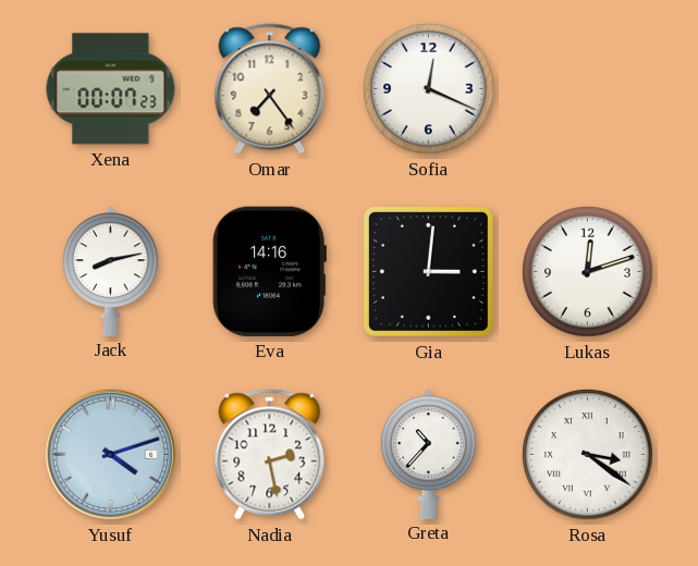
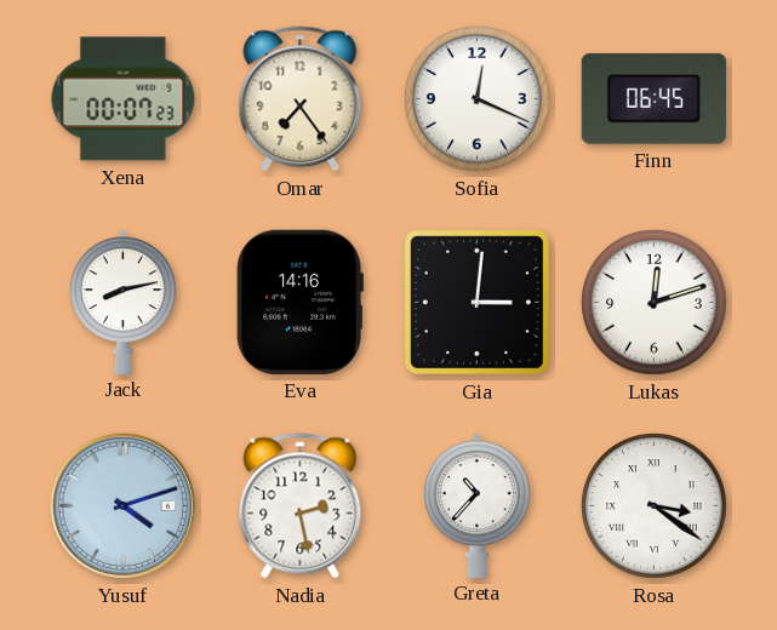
Finn: none -> 06:45 (653, 98)
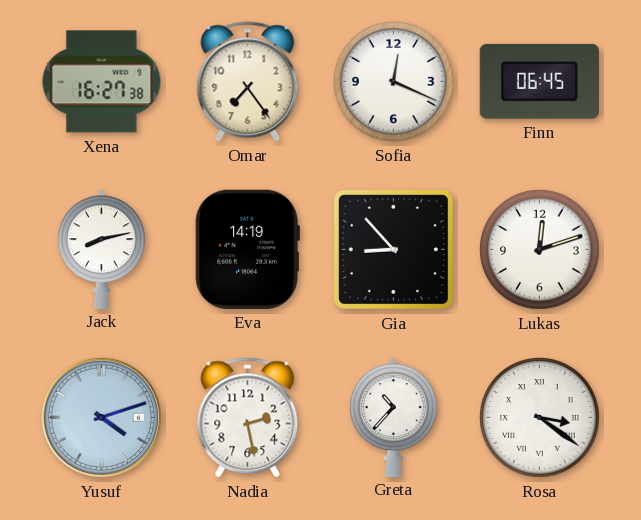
Xena: 00:07 -> 16:27 (102, 82)
Eva: 14:16 -> 14:19 (247, 249)
Gia: 3:01 -> 8:53 (393, 249)
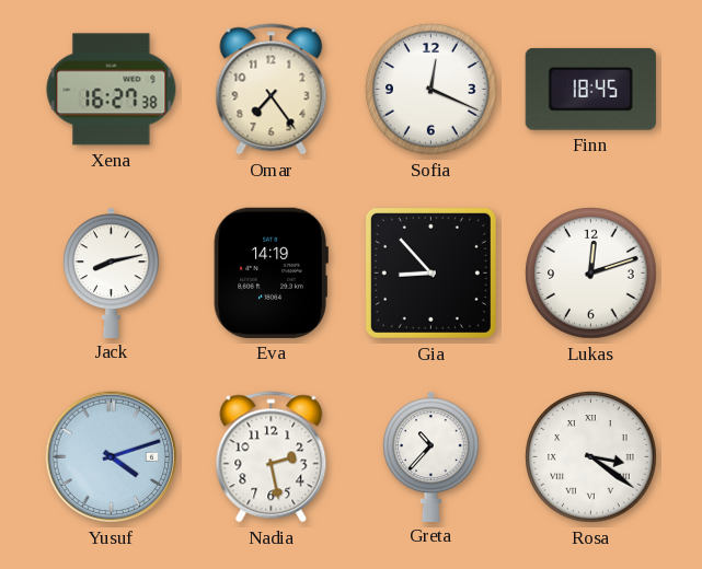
Finn: 06:45 -> 18:45 (590, 89)
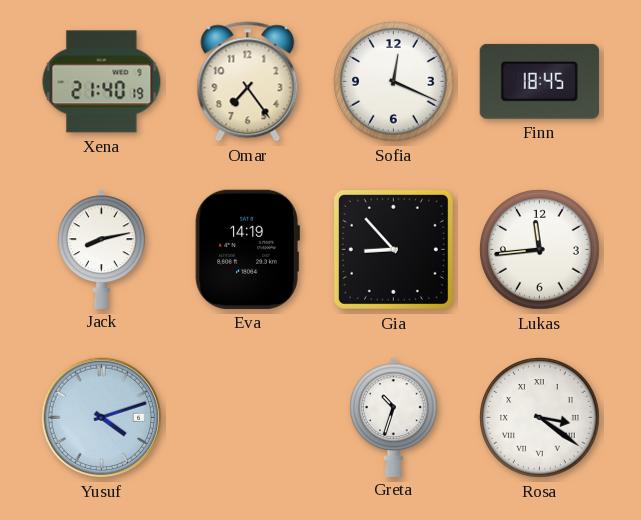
Xena: 16:27 -> 21:40 (102, 82)
Lukas: 12:12 -> 11:44 (540, 250)
Nadia: 2:28 -> none (272, 457)
Greta: 10:37 -> 10:33 (394, 417)
